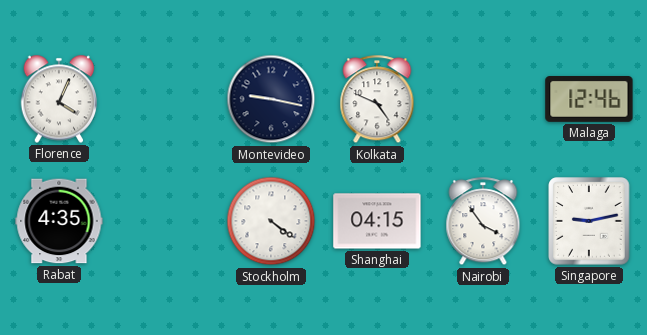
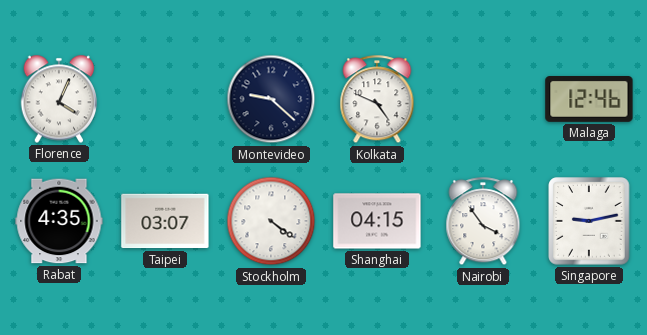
Montevideo: 9:17 -> 9:22 (271, 99)
Taipei: none -> 03:07 (165, 221)
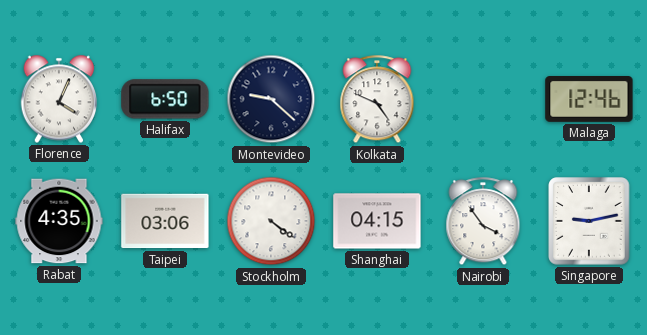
Halifax: none -> 6:50 (165, 99)
Taipei: 03:07 -> 03:06 (165, 221)
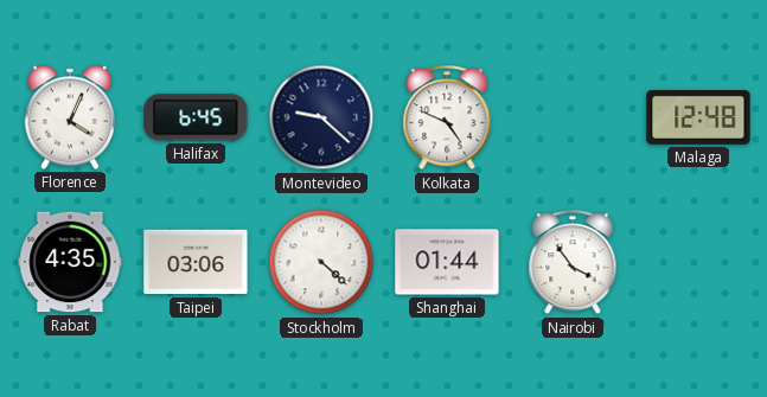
Halifax: 6:50 -> 6:45 (196, 117)
Malaga: 12:46 -> 12:48 (698, 119)
Stockholm: 4:21 -> 4:22 (321, 262)
Shanghai: 04:15 -> 01:44 (447, 262)
Singapore: 9:13 -> none (589, 221)
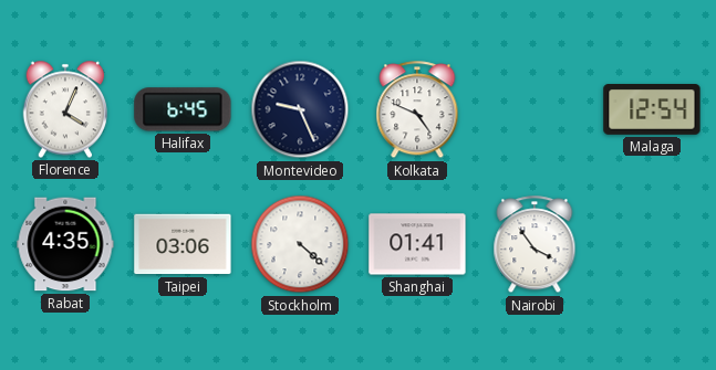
Montevideo: 9:22 -> 9:26 (300, 109)
Malaga: 12:48 -> 12:54 (652, 110)
Shanghai: 01:44 -> 01:41 (417, 244)
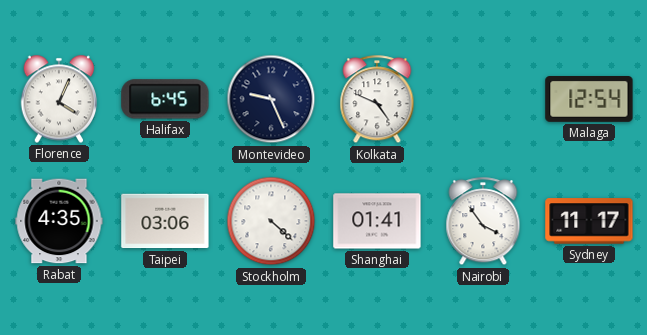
Sydney: none -> 11:17 (589, 221)
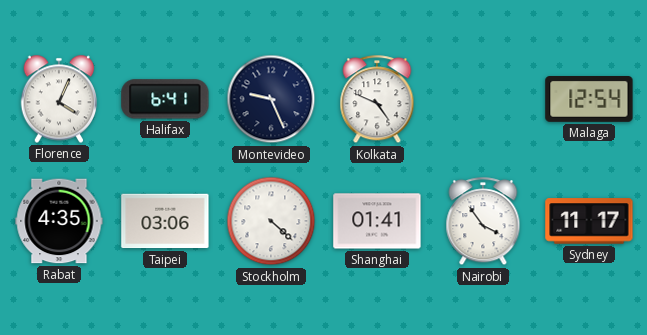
Halifax: 6:45 -> 6:41 (165, 99)
